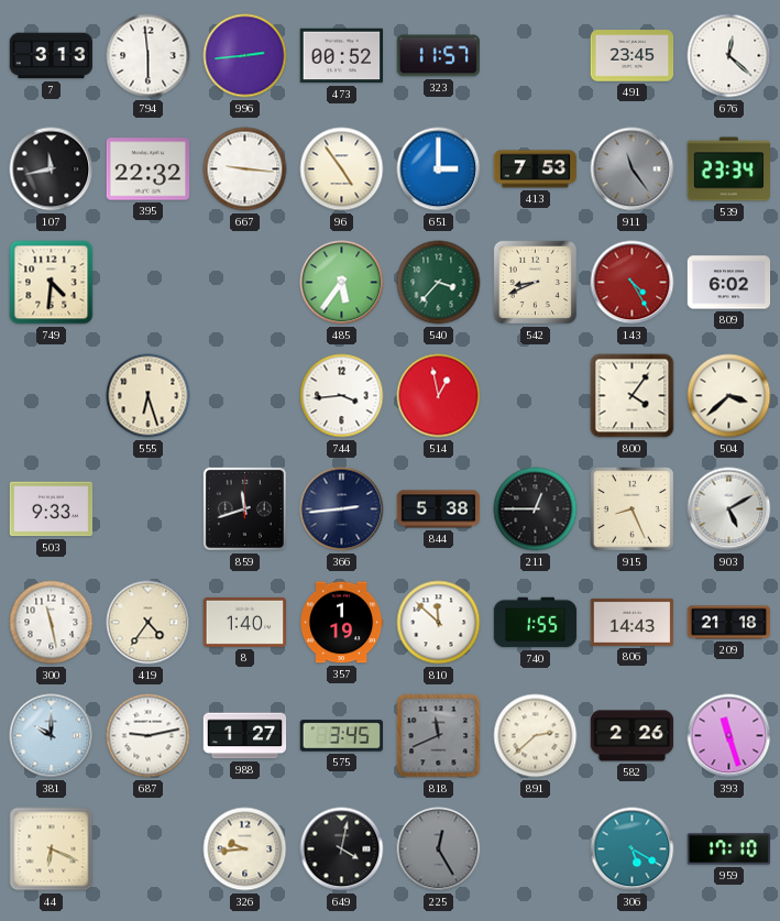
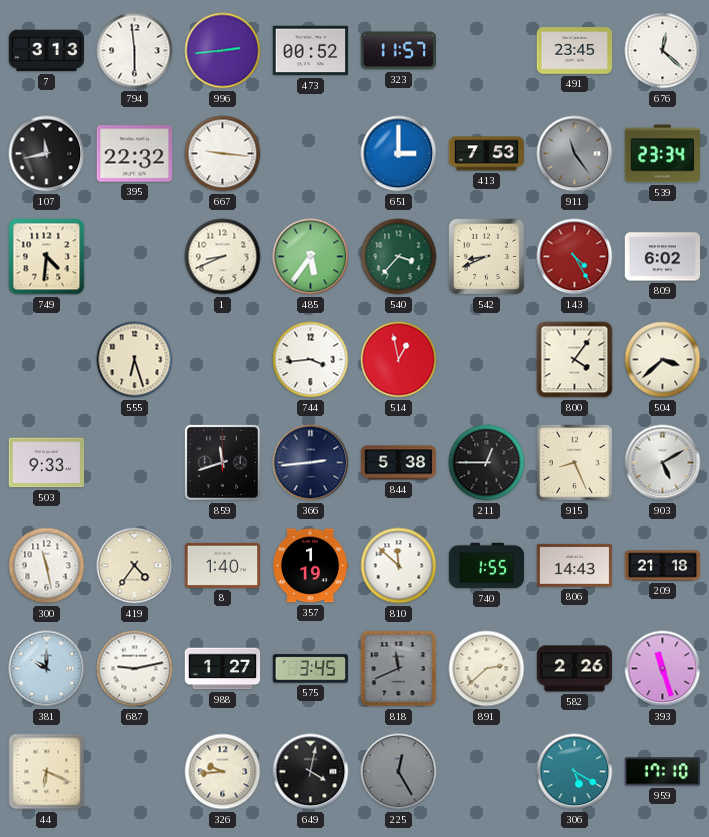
96: 4:54 -> none (342, 169)
1: none -> 8:41 (223, 257)
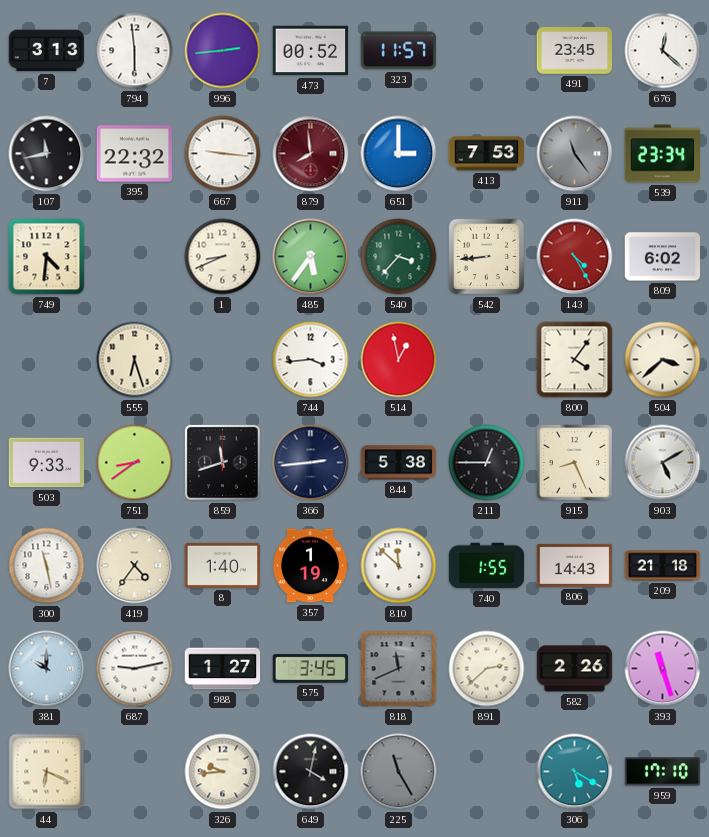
879: none -> 7:59 (311, 154)
542: 8:41 -> 8:44 (487, 257)
751: none -> 8:39 (135, 463)
225: 12:25 -> 11:25 (399, 772)
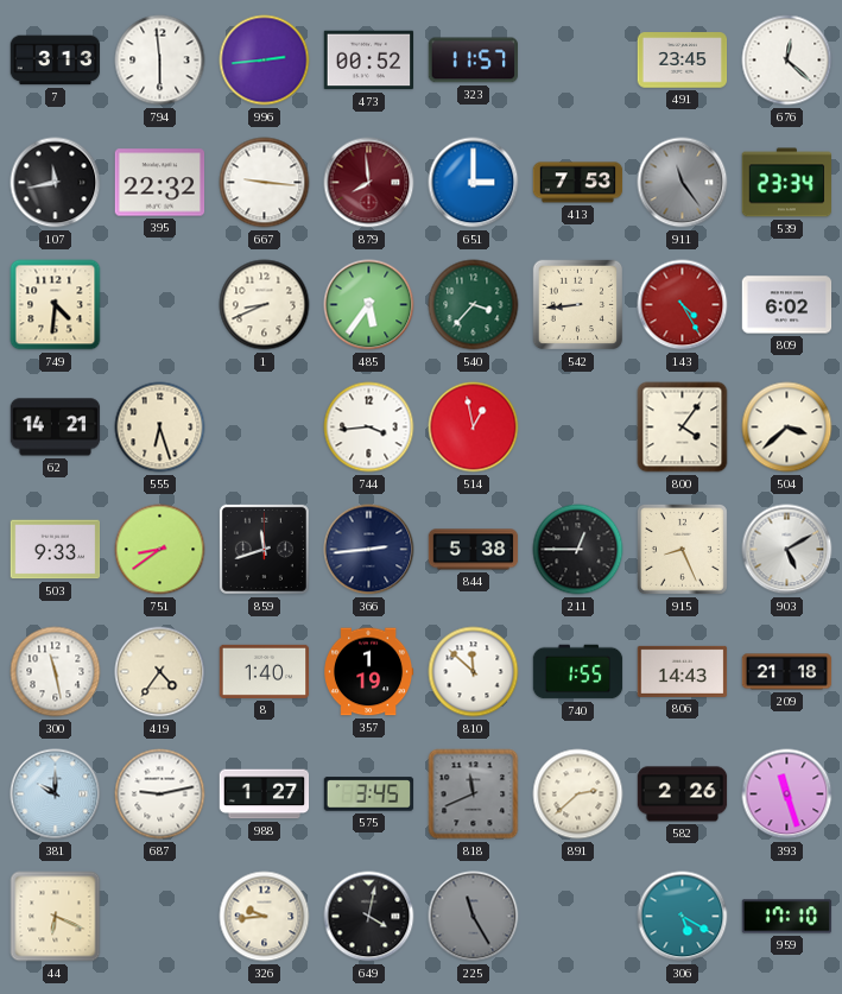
62: none -> 14:21 (56, 428)
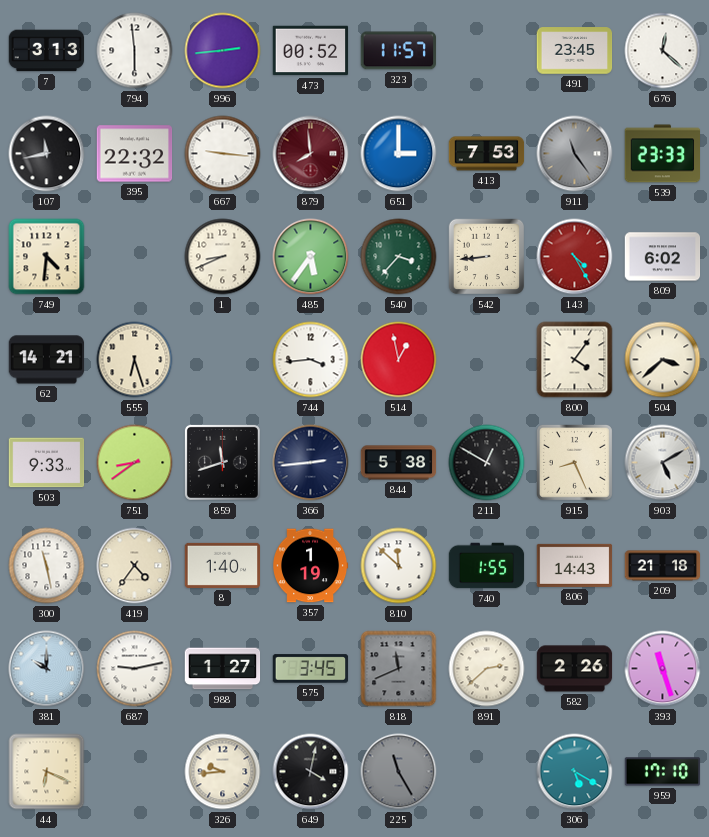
539: 23:34 -> 23:33 (663, 154)
211: 12:45 -> 12:50 (487, 463)
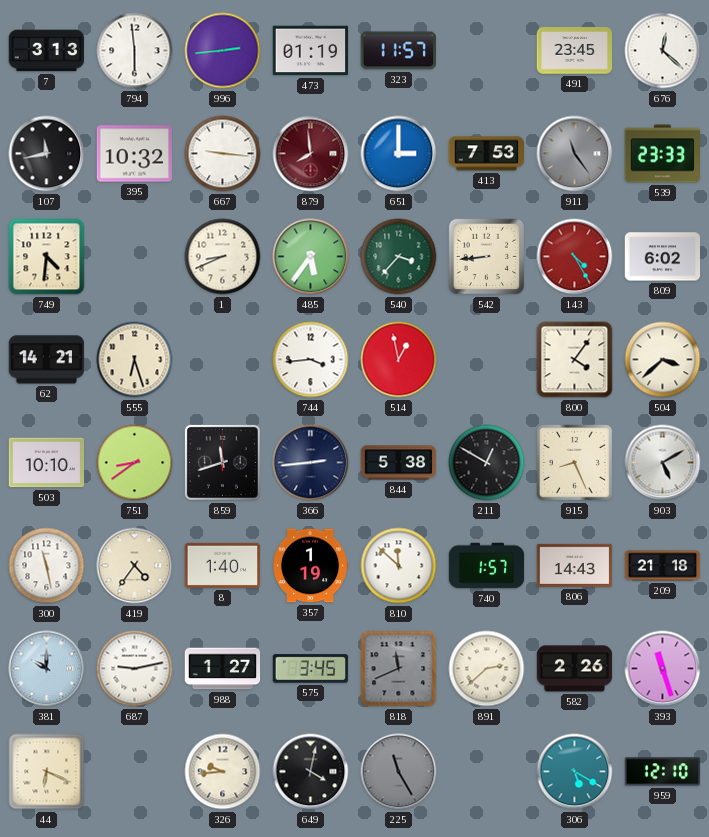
473: 00:52 -> 01:19 (311, 51)
395: 22:32 -> 10:32 (135, 154)
503: 9:33 -> 10:10 (47, 463)
740: 1:55 -> 1:57 (487, 566)
959: 17:10 -> 12:10 (663, 772)
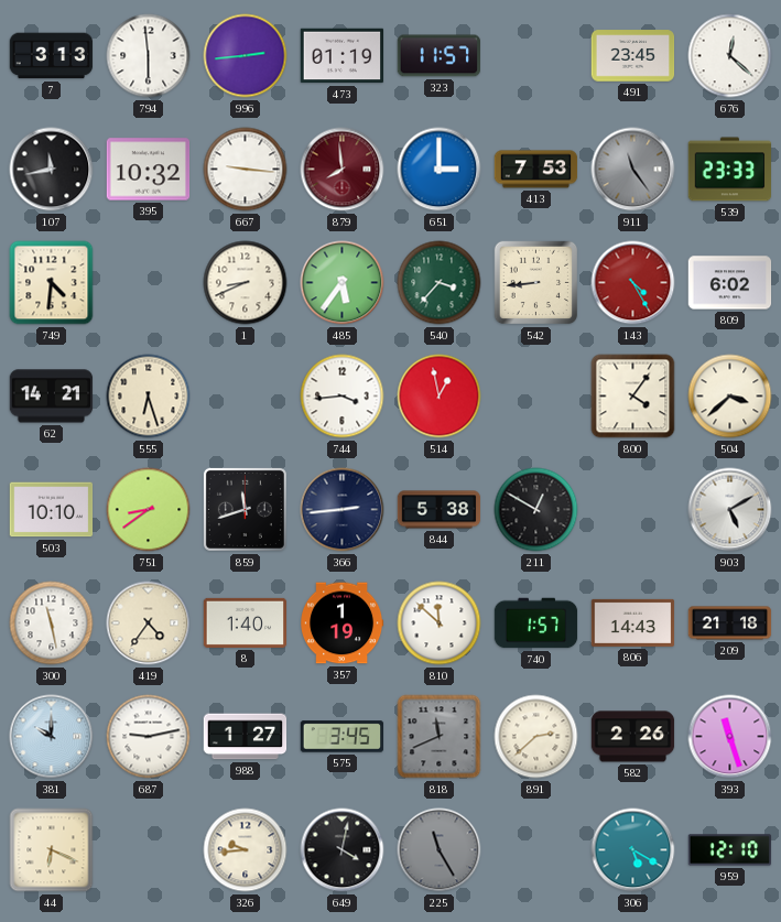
915: 8:26 -> none (574, 462)
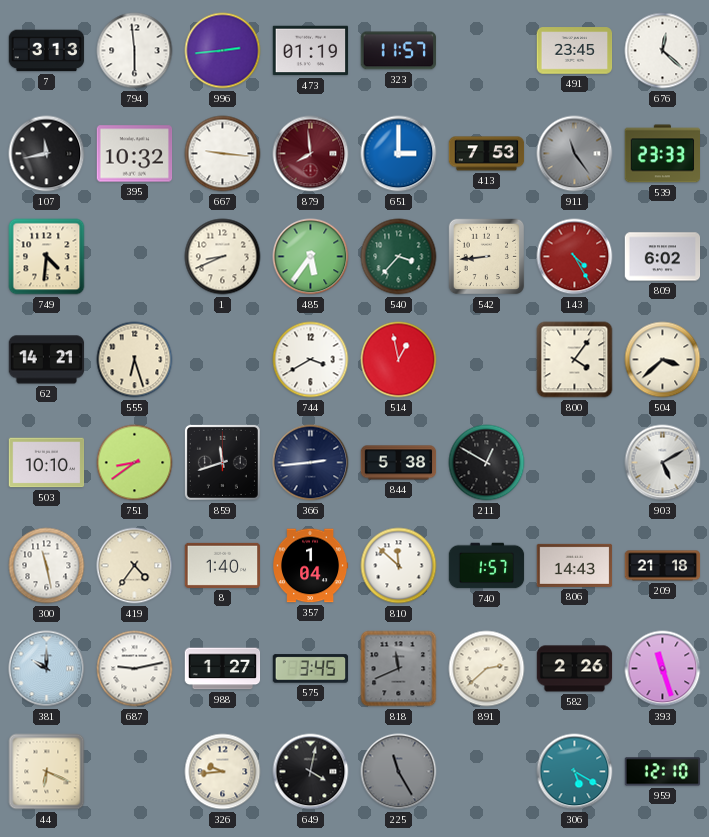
744: 3:44 -> 3:40 (311, 360)
357: 1:19 -> 1:04 (311, 566)
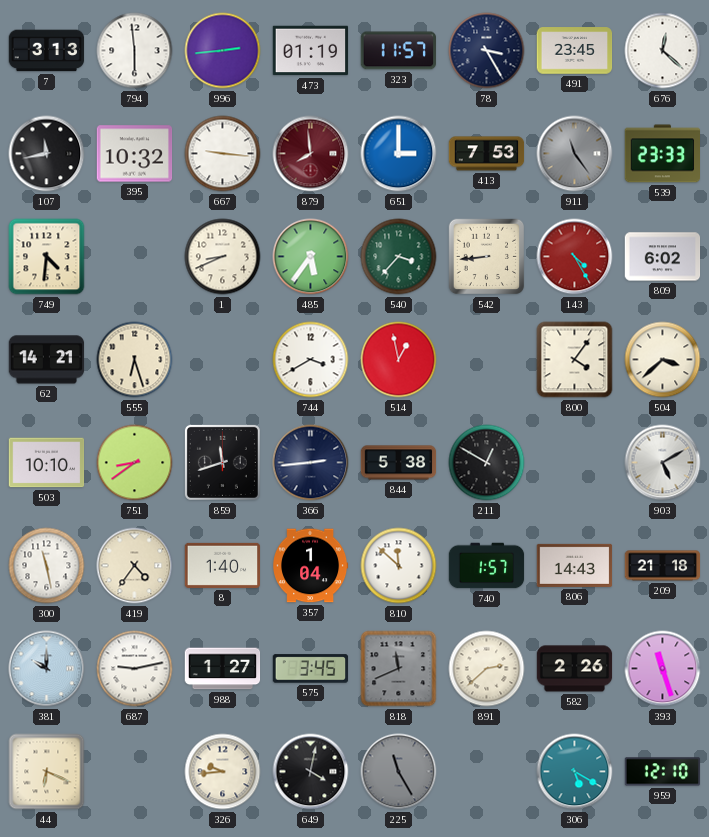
78: none -> 3:25 (487, 51)
